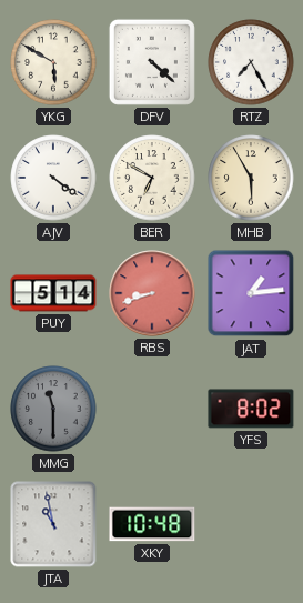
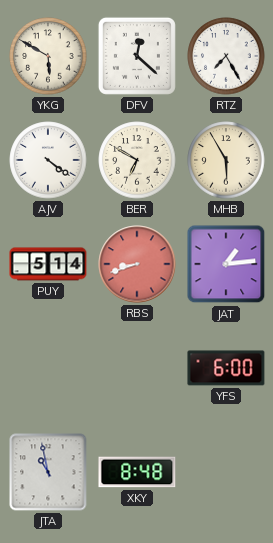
DFV: 4:22 -> 12:22 (137, 56)
MMG: 11:30 -> none (53, 409)
YFS: 8:02 -> 6:00 (226, 368)
XKY: 10:48 -> 8:48 (137, 472)
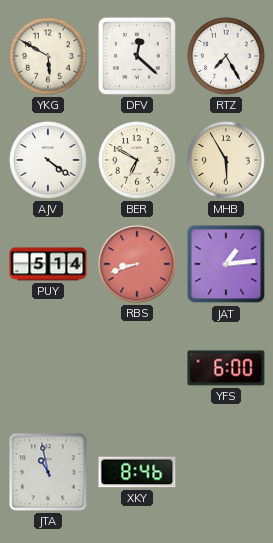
XKY: 8:48 -> 8:46 (137, 472)
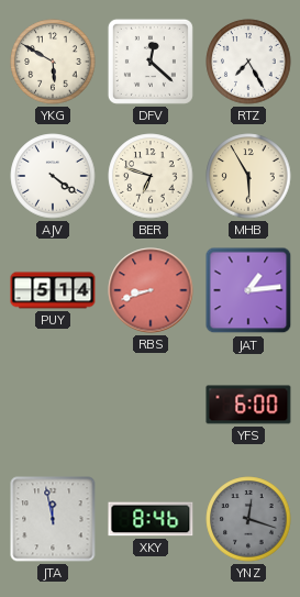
BER: 6:50 -> 6:48 (151, 176)
JTA: 10:58 -> 11:58 (53, 519)
YNZ: none -> 12:18 (248, 519)
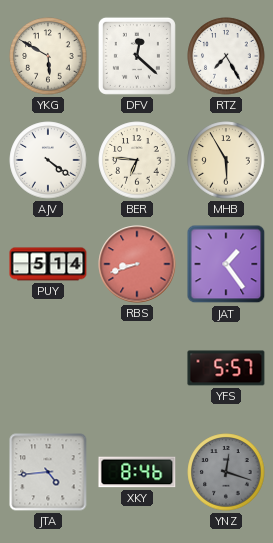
BER: 6:48 -> 6:46 (137, 160)
JAT: 1:14 -> 1:24 (226, 264)
YFS: 6:00 -> 5:57 (226, 368)
JTA: 11:58 -> 4:44 (48, 472)
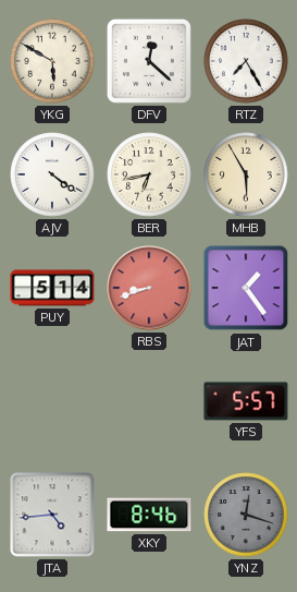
BER: 6:46 -> 6:43 (149, 174)
